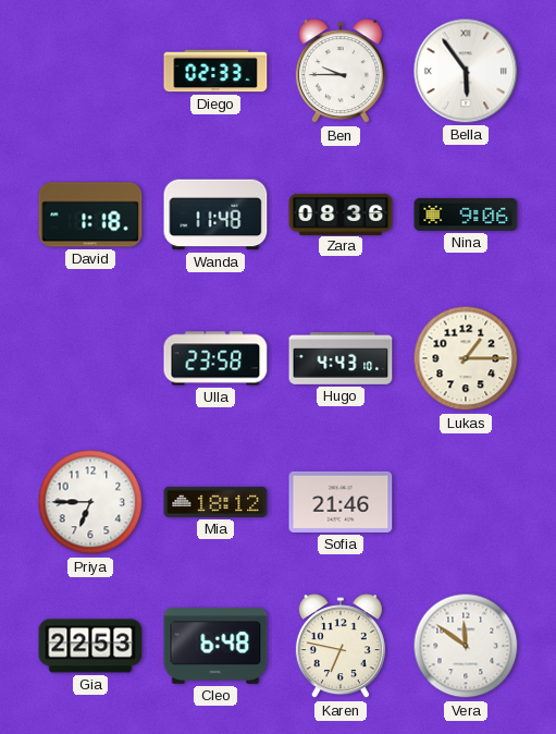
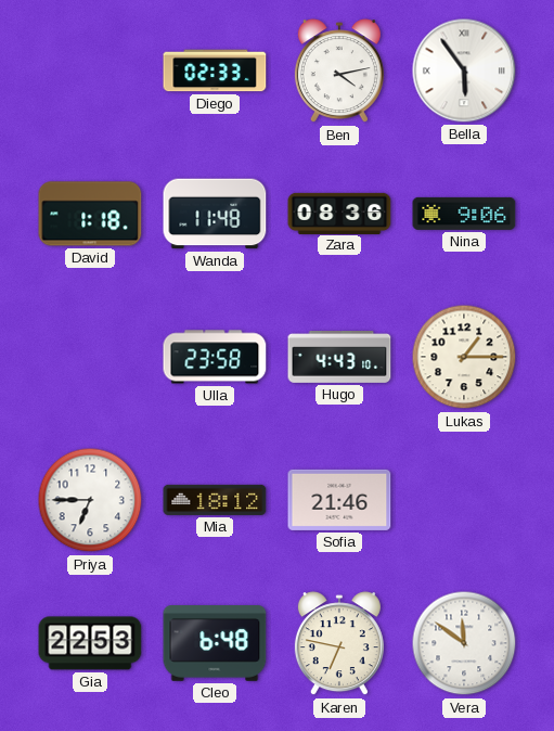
Ben: 9:45 -> 4:13 (339, 72)
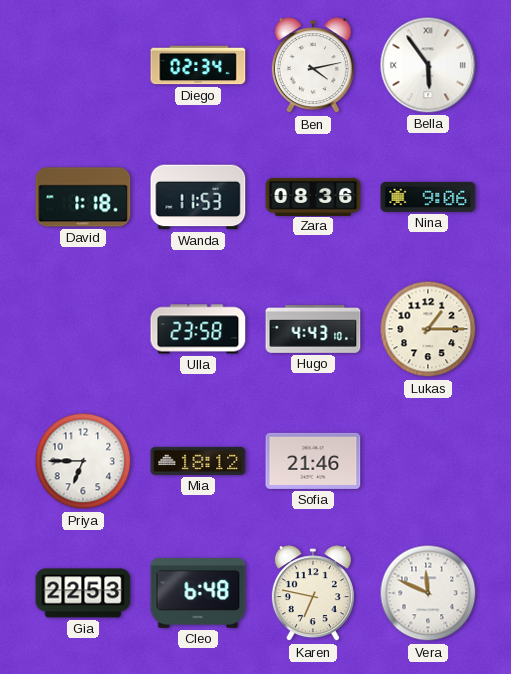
Diego: 02:33 -> 02:34 (198, 65)
Wanda: 11:48 -> 11:53 (198, 197)
Vera: 11:51 -> 11:49 (428, 593)
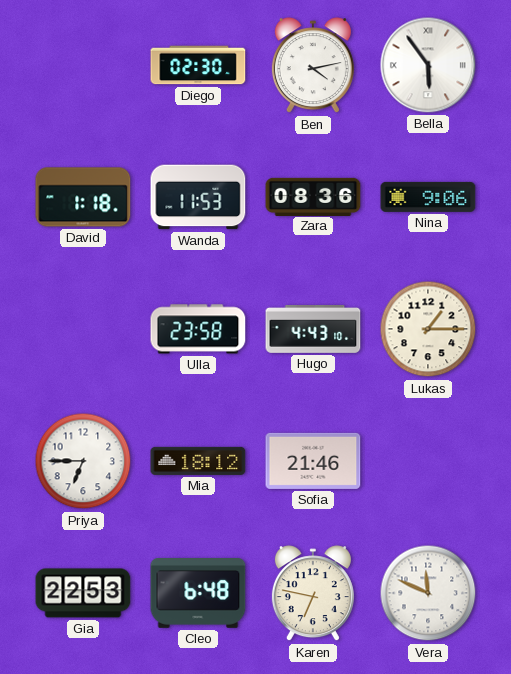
Diego: 02:34 -> 02:30 (198, 65)
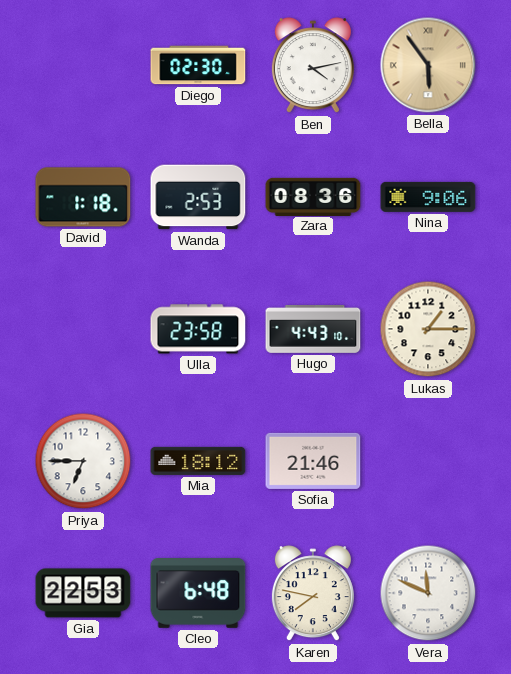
Bella dial: white -> champagne (428, 65)
Wanda: 11:53 -> 2:53 (198, 197)
Karen: 6:47 -> 7:47 (313, 594)
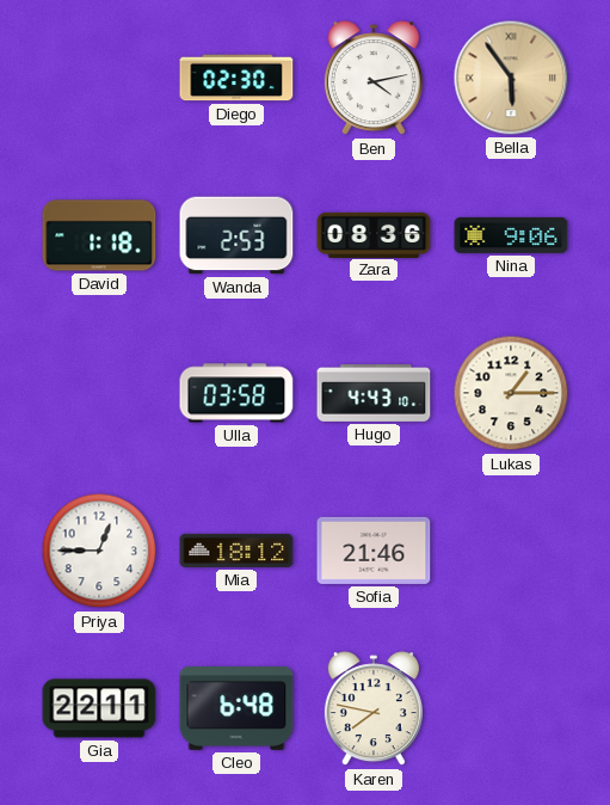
Ulla: 23:58 -> 03:58 (236, 393)
Priya: 6:45 -> 12:45 (99, 551)
Gia: 22:53 -> 22:11 (99, 708)
Vera: 11:49 -> none (428, 593)
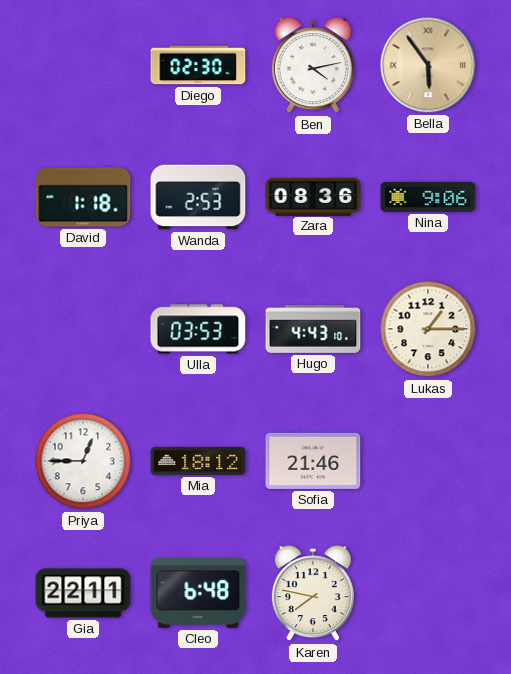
Ulla: 03:58 -> 03:53 (198, 329)
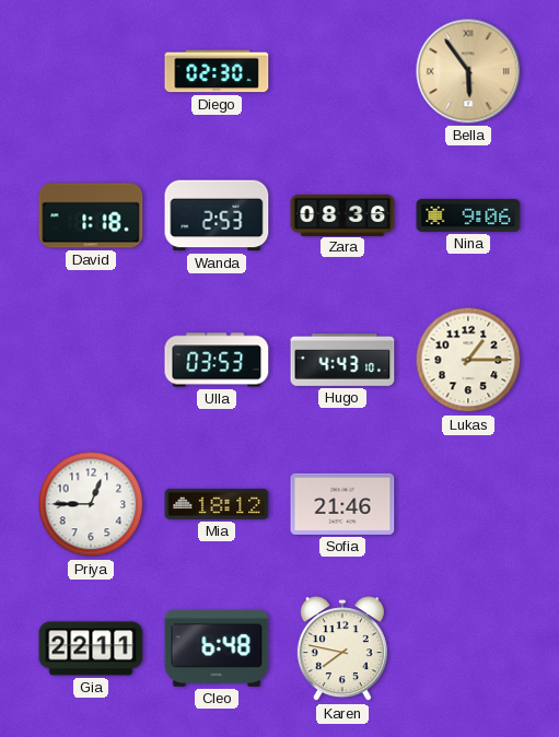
Ben: 4:13 -> none (313, 66)
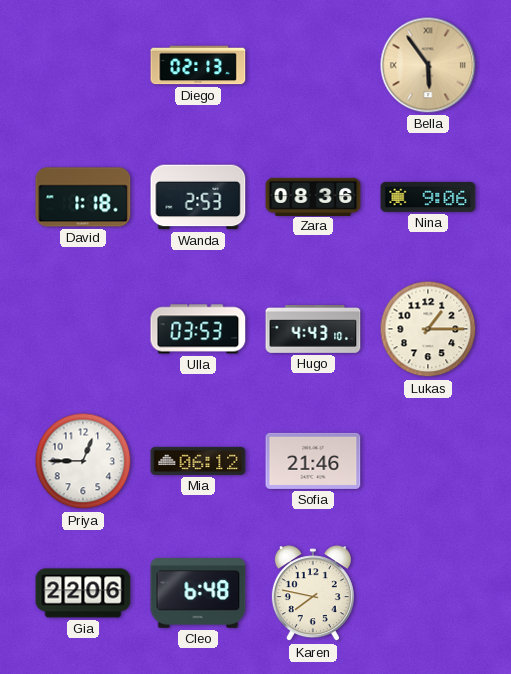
Diego: 02:30 -> 02:13 (198, 65)
Mia: 18:12 -> 06:12 (198, 461)
Gia: 22:11 -> 22:06 (83, 593)
